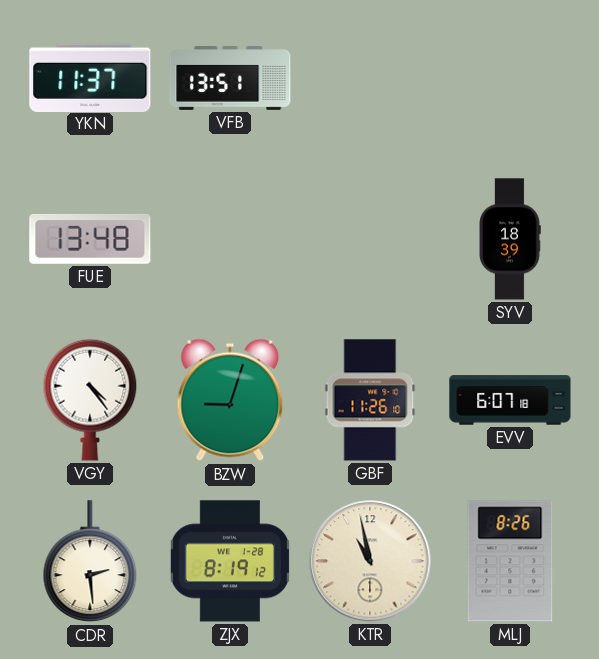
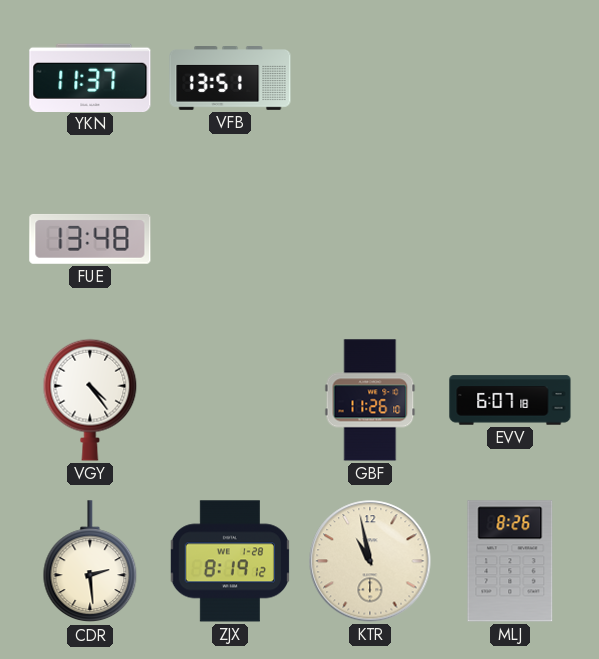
SYV: 18:39 -> none (510, 239)
BZW: 9:03 -> none (230, 400)
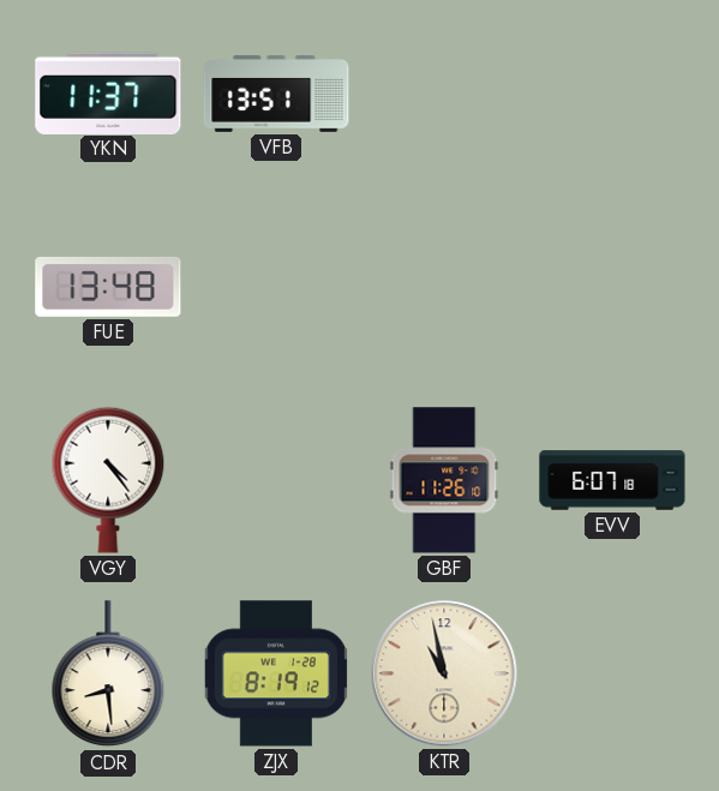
CDR: 2:29 -> 8:29 (108, 675)
MLJ: 8:26 -> none (510, 561)
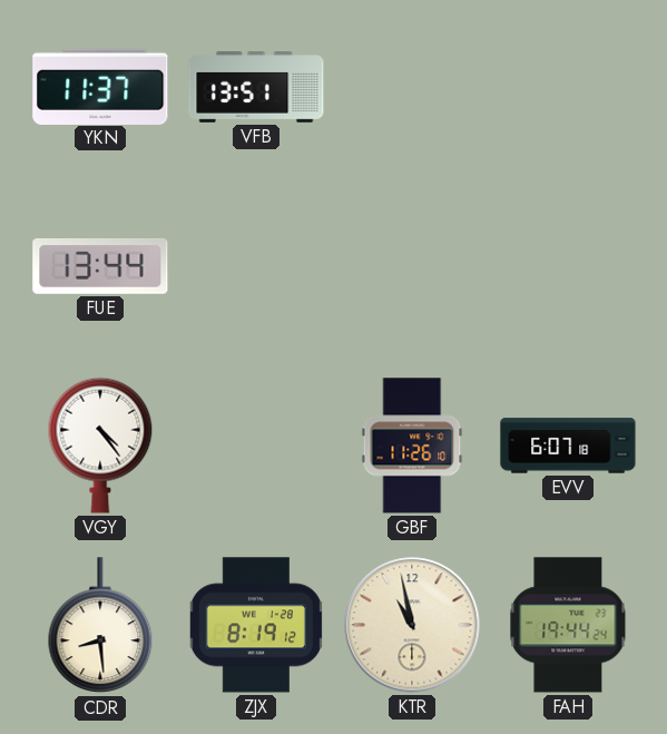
FUE: 13:48 -> 13:44 (100, 266)
FAH: none -> 19:44 (568, 625)
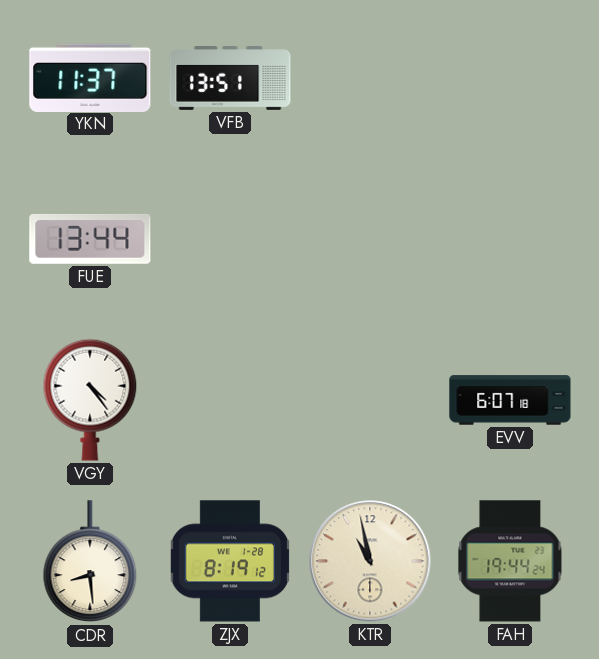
GBF: 11:26 -> none (412, 446)
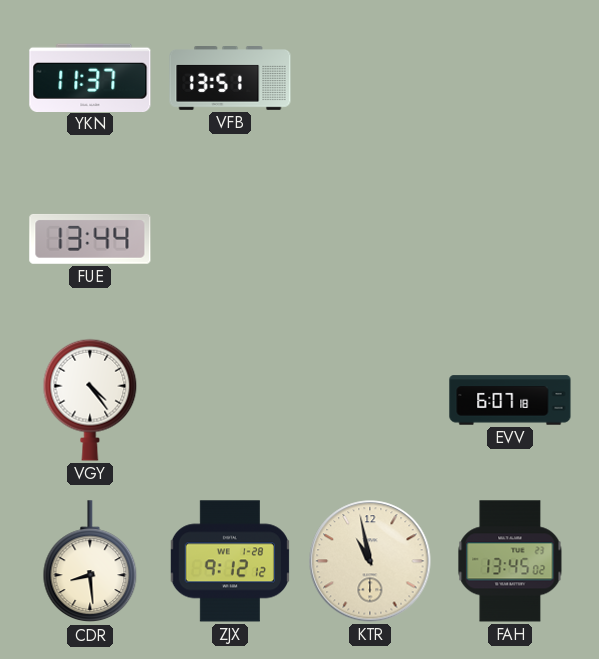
ZJX: 8:19 -> 9:12 (230, 561)
FAH: 19:44 -> 13:45 (510, 561)
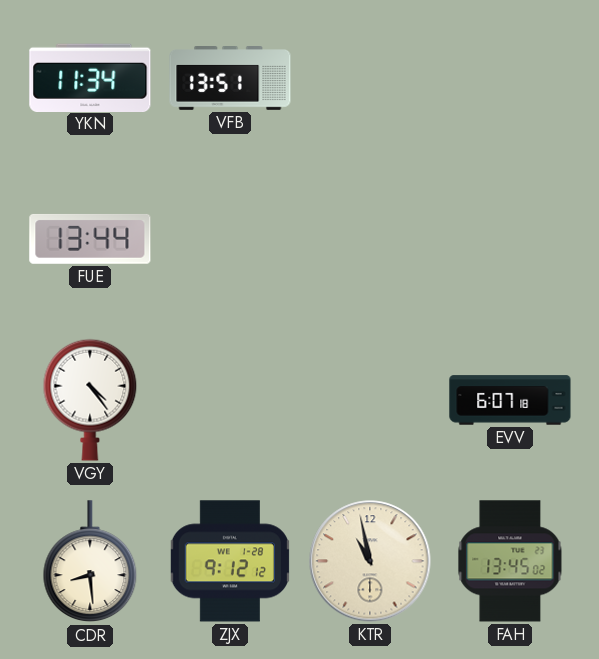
YKN: 11:37 -> 11:34 (90, 77)
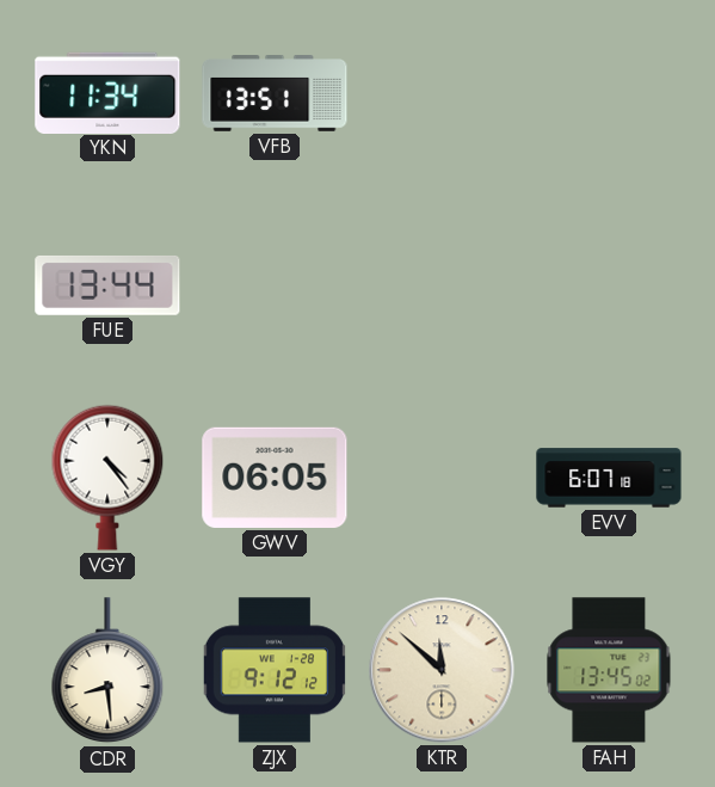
GWV: none -> 06:05 (275, 478)
KTR: 10:58 -> 11:52 (442, 670)
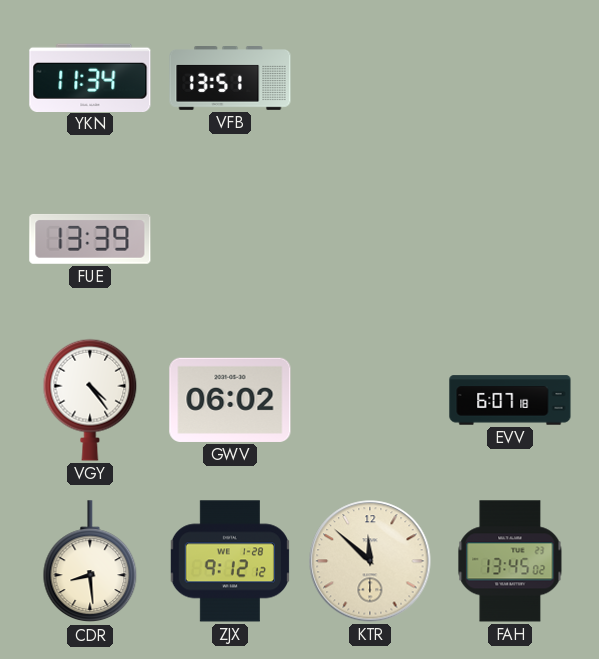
FUE: 13:44 -> 13:39 (90, 239)
GWV: 06:05 -> 06:02 (230, 400)
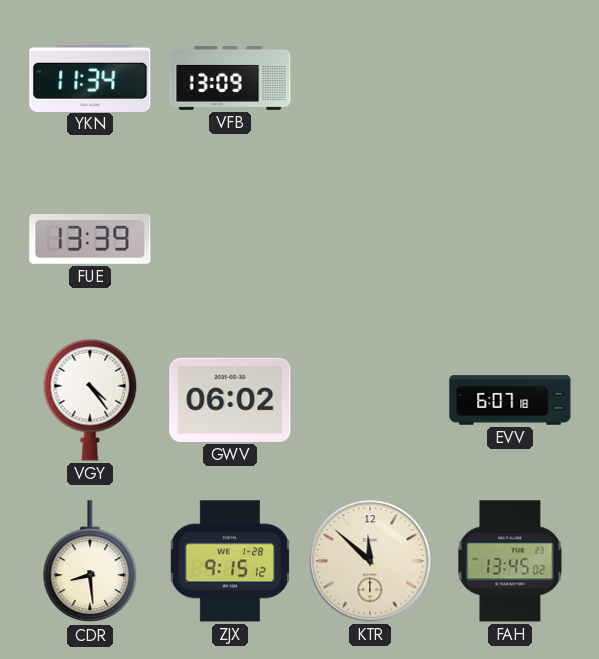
VFB: 13:51 -> 13:09 (230, 79)
ZJX: 9:12 -> 9:15 (230, 561)
